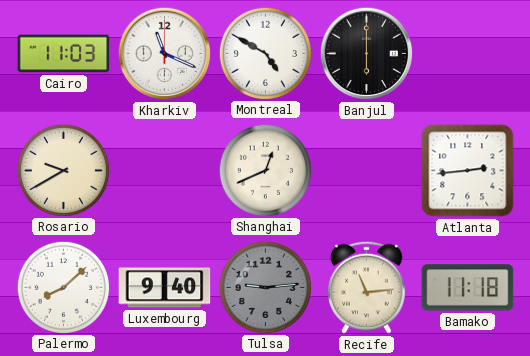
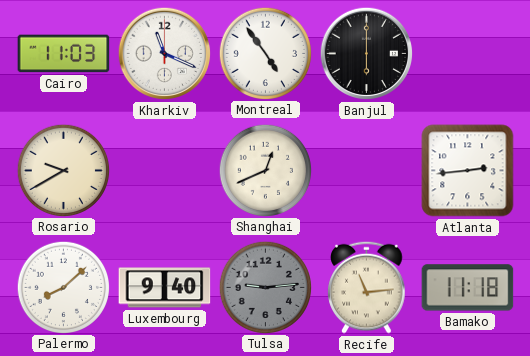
Montreal: 4:50 -> 4:54 (265, 53)
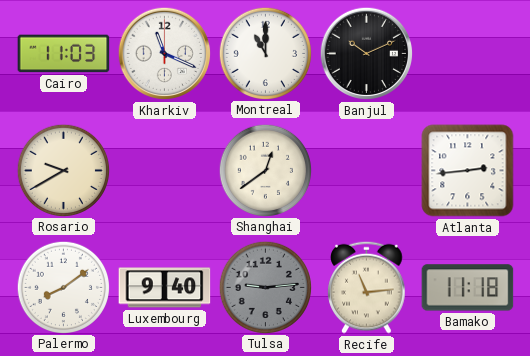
Montreal: 4:54 -> 11:00 (265, 53)
Banjul: 6:00 -> 10:11 (367, 54)
Shanghai: 12:41 -> 12:39 (265, 170)
Palermo: 8:08 -> 8:09 (63, 287)
